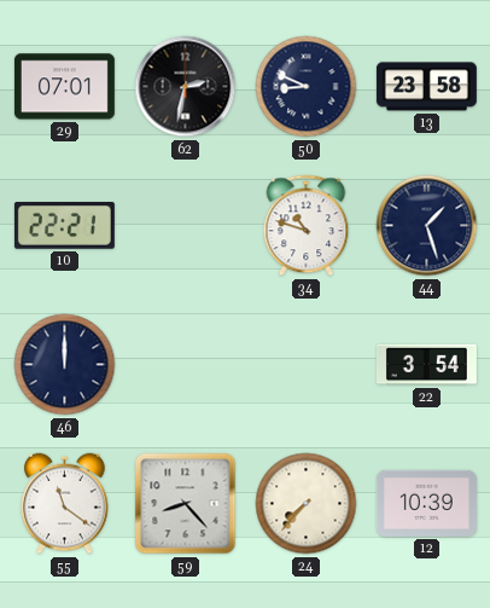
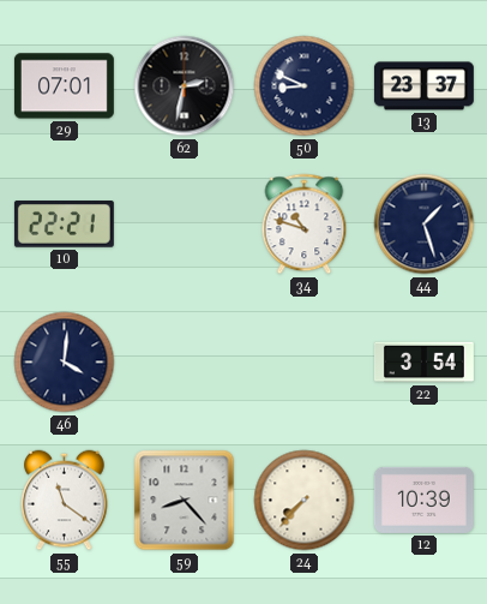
13: 23:58 -> 23:37 (423, 86)
46: 12:00 -> 4:01 (65, 363)
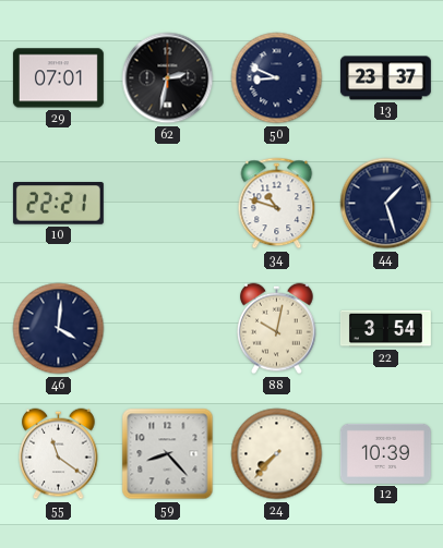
88: none -> 10:02 (277, 329)
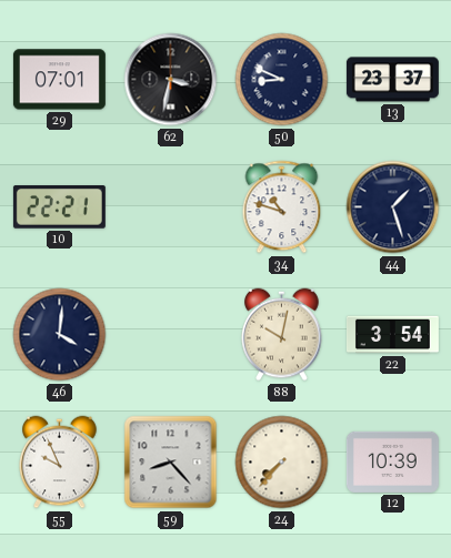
62: 2:32 -> 3:32 (171, 80)
55: 11:21 -> 9:56 (60, 463)
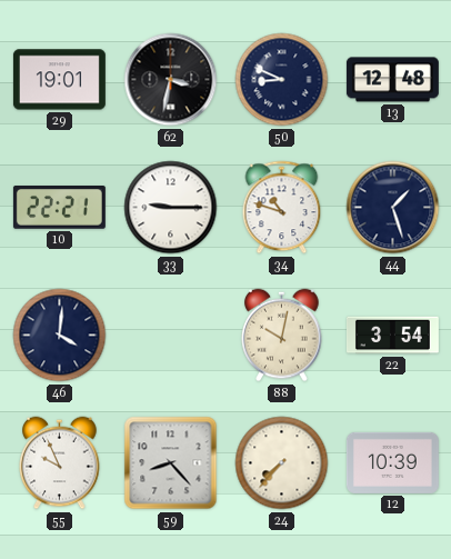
29: 07:01 -> 19:01 (59, 80)
13: 23:37 -> 12:48 (392, 80)
33: none -> 9:15 (171, 208)
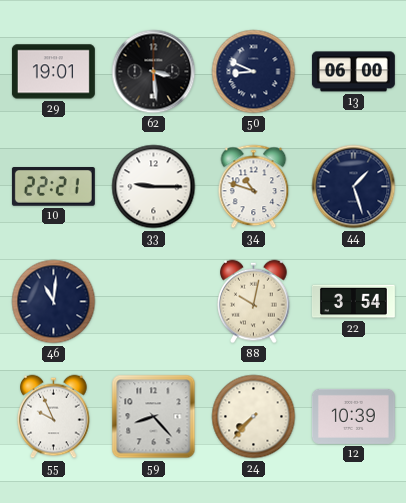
62: 3:32 -> 3:29 (154, 72)
13: 12:48 -> 06:00 (353, 72)
46: 4:01 -> 11:01 (54, 302)
